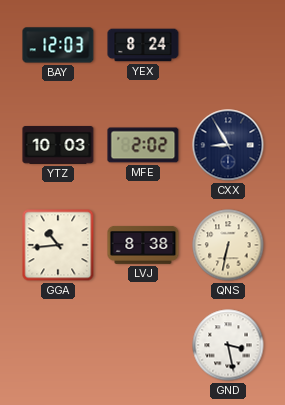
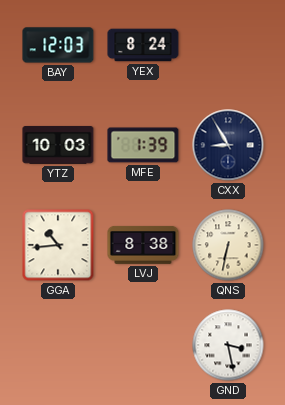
MFE: 2:02 -> 1:39 (143, 145)
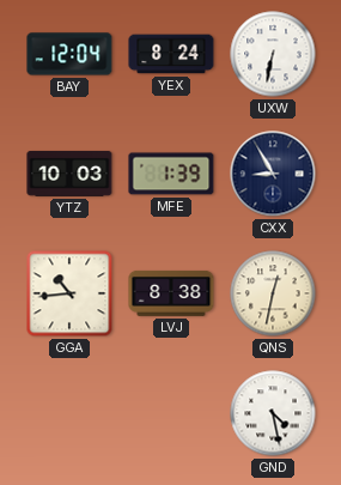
BAY: 12:03 -> 12:04 (69, 54)
UXW: none -> 6:32 (273, 54)
QNS: 6:32 -> 12:32 (273, 293)
GND: 3:28 -> 4:28 (273, 413)
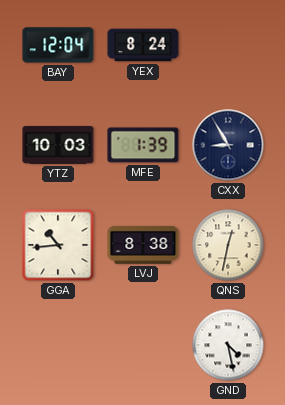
UXW: 6:32 -> none (273, 54)
